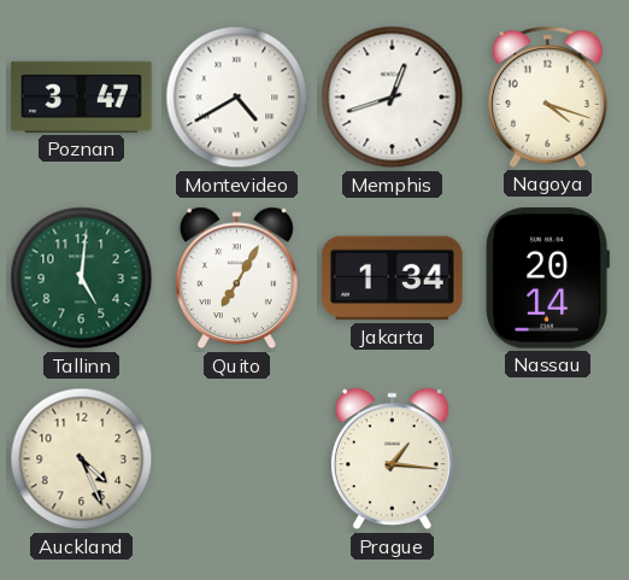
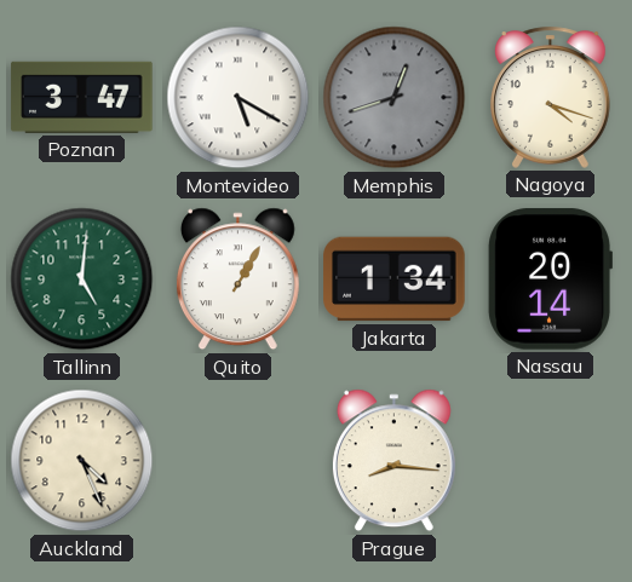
Montevideo: 4:40 -> 5:20 (239, 98)
Memphis dial: white -> grey (395, 98)
Quito: 7:05 -> 1:05 (237, 280)
Prague: 1:16 -> 8:16 (393, 461)
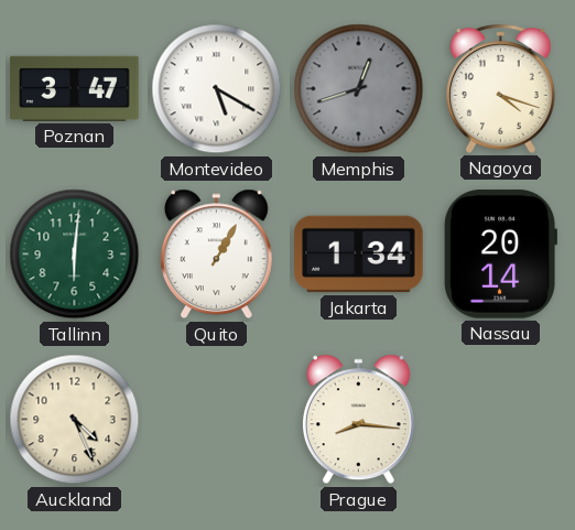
Tallinn: 5:01 -> 6:01 (75, 255)
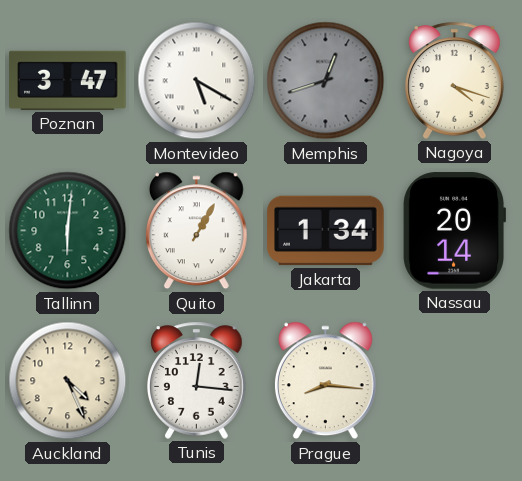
Tunis: none -> 12:16 (197, 380)
